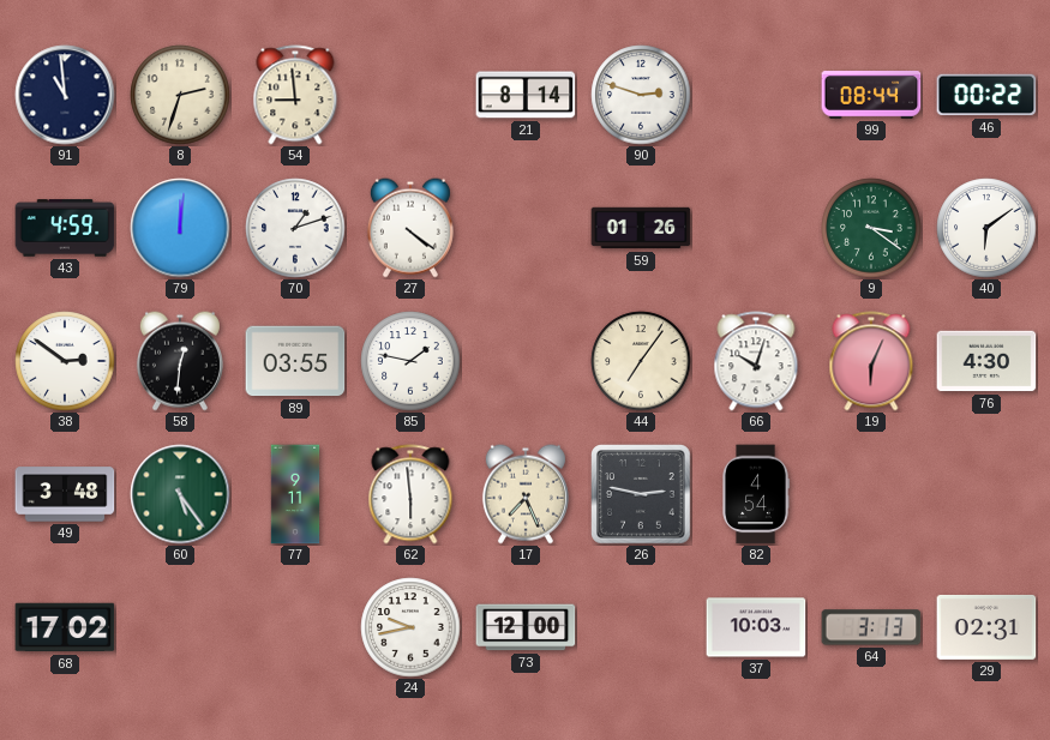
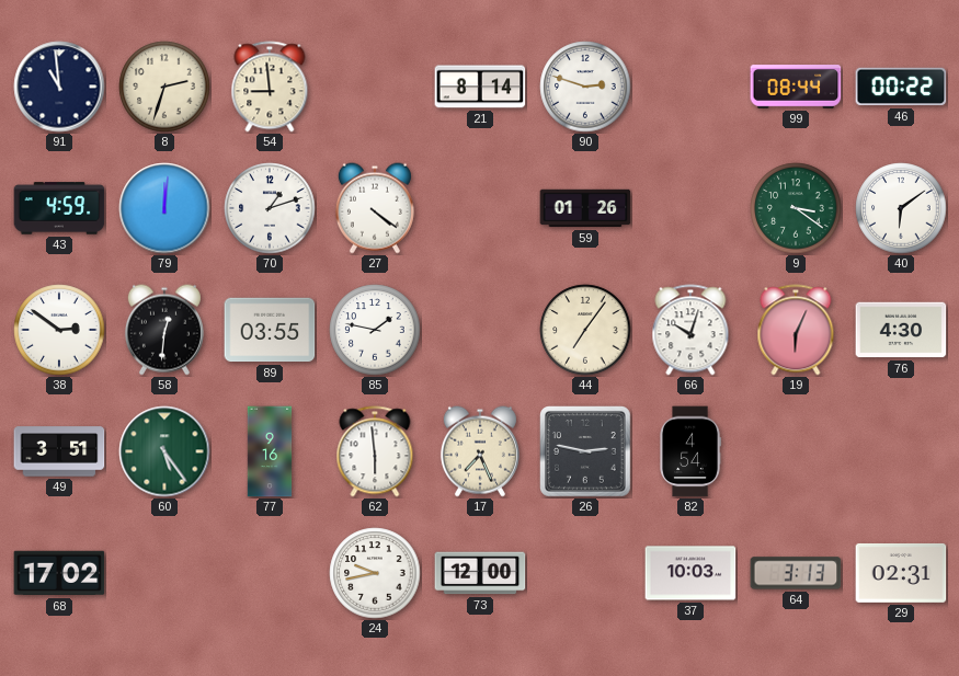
49: 3:48 -> 3:51 (59, 451)
77: 9:11 -> 9:16 (270, 451)
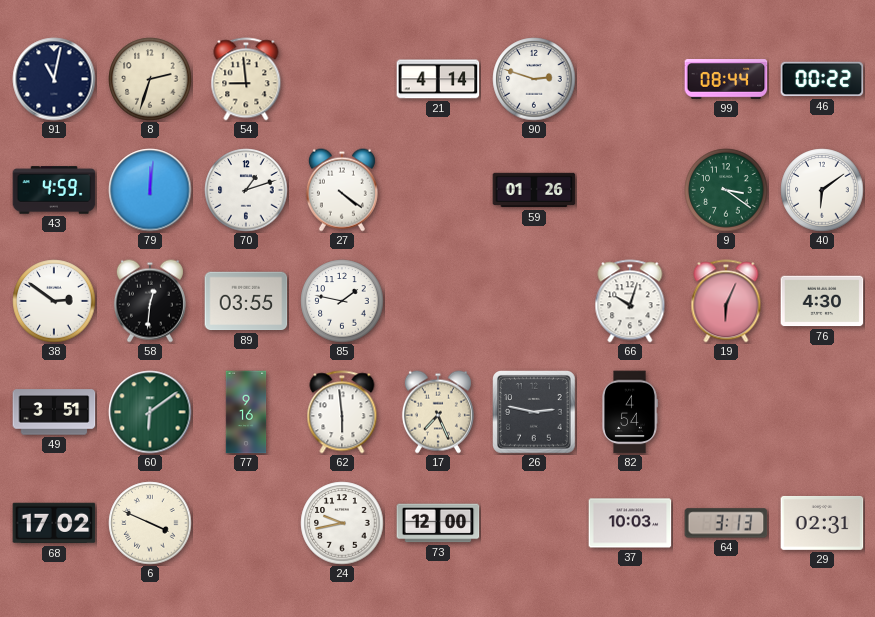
91: 10:59 -> 11:02 (54, 79)
21: 8:14 -> 4:14 (438, 79)
44: 7:06 -> none (585, 330)
60: 5:24 -> 6:09 (150, 412)
6: none -> 3:49 (150, 523)
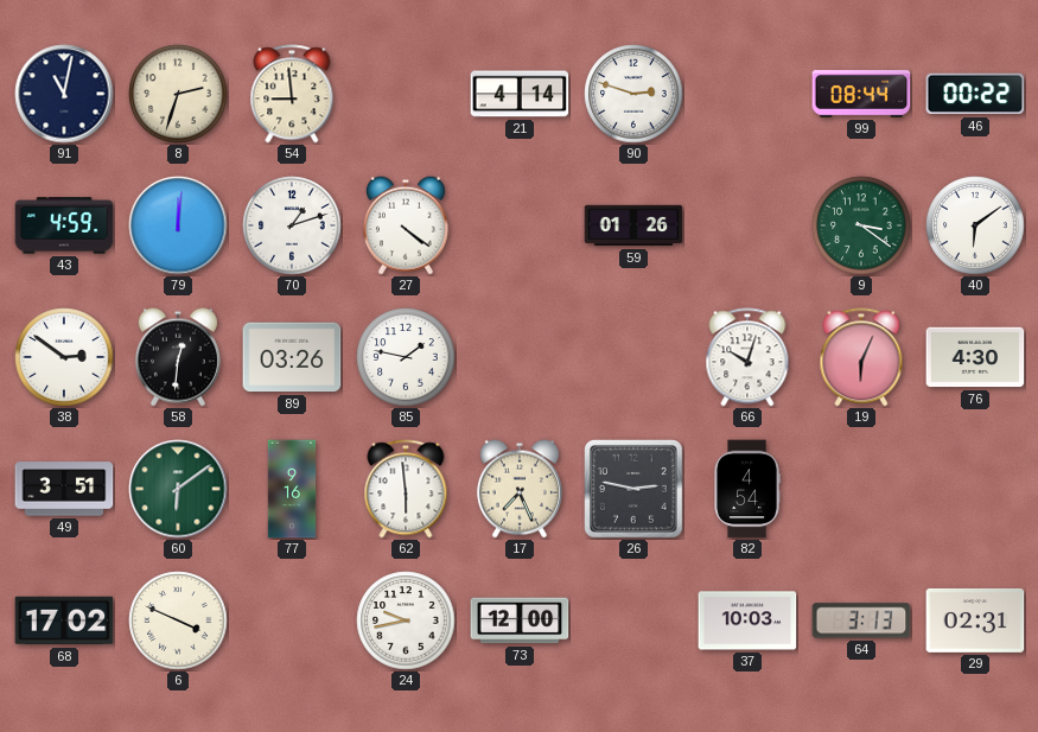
89: 03:55 -> 03:26 (292, 357)
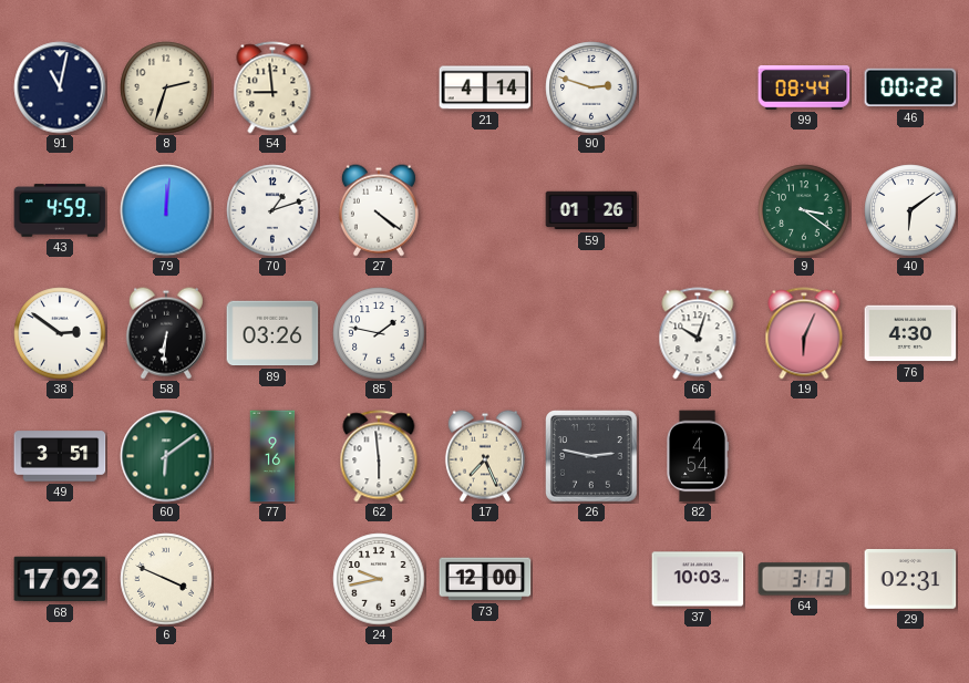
58: 12:31 -> 6:31 (166, 333)
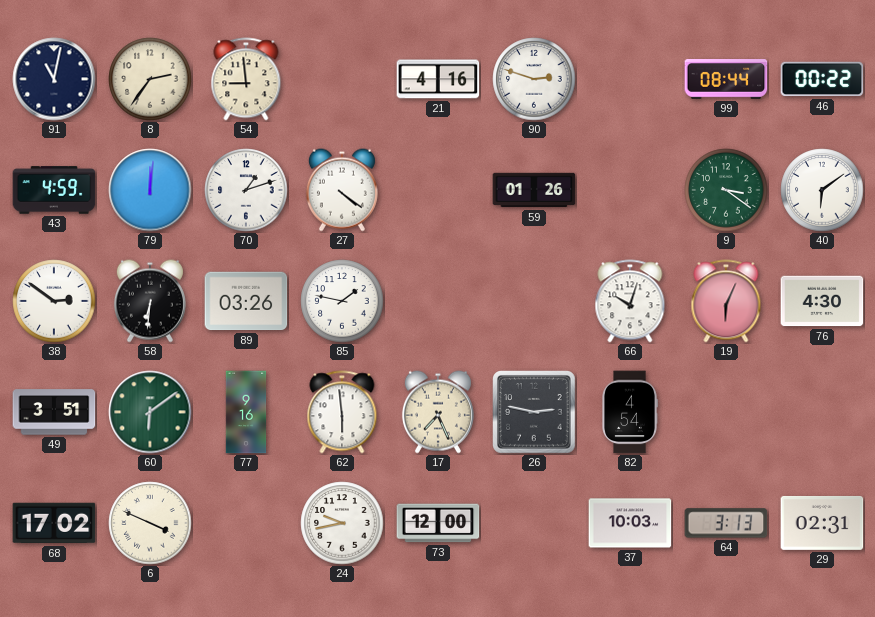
8: 2:33 -> 2:36 (150, 79)
21: 4:14 -> 4:16 (438, 79)
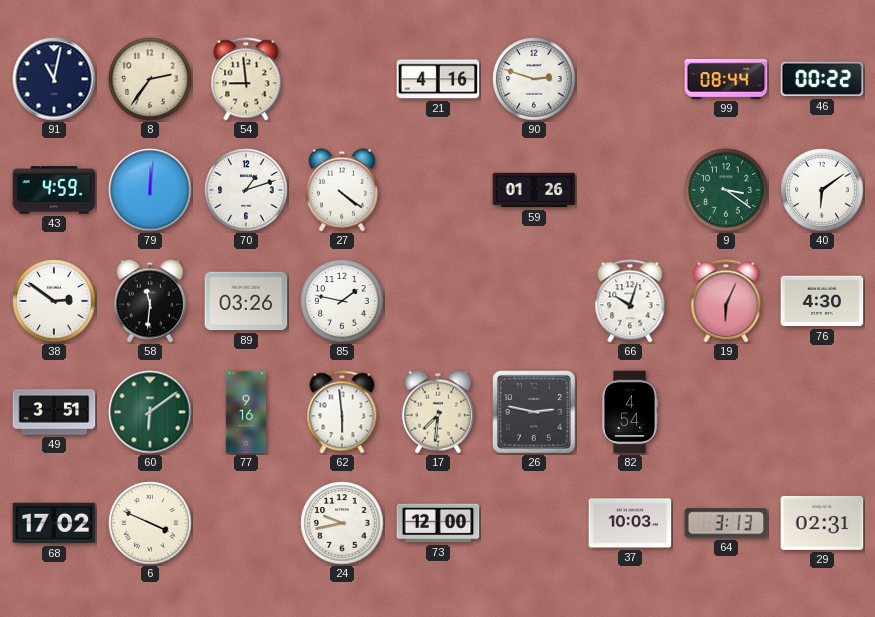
58: 6:31 -> 11:31 (150, 301)
17: 7:26 -> 7:31 (438, 412)
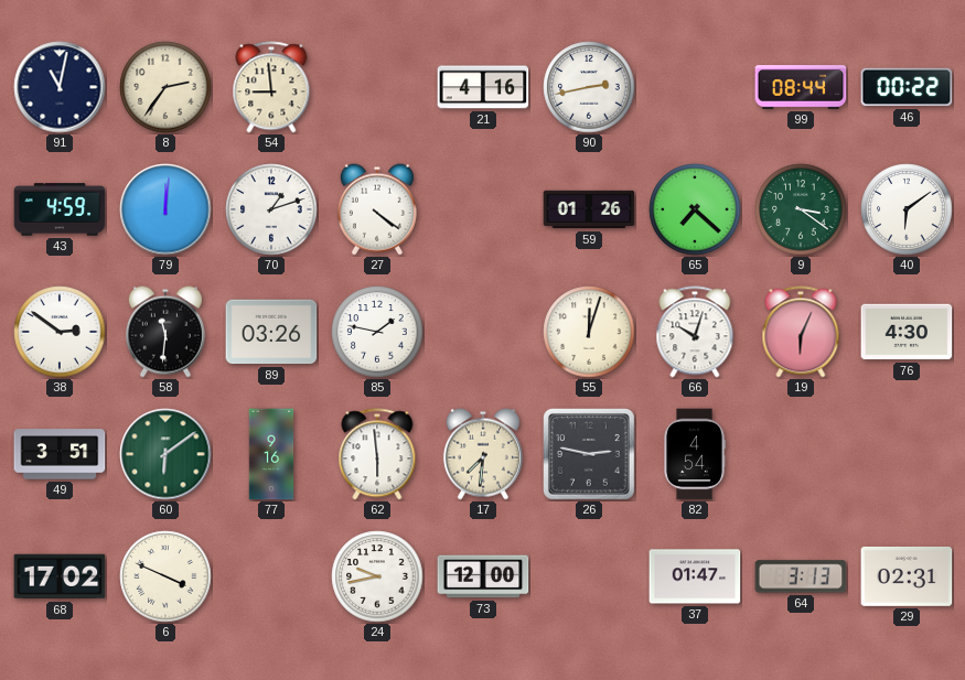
90: 2:48 -> 2:43 (589, 87)
65: none -> 7:22 (695, 209)
55: none -> 12:03 (589, 332)
37: 10:03 -> 01:47 (695, 576)
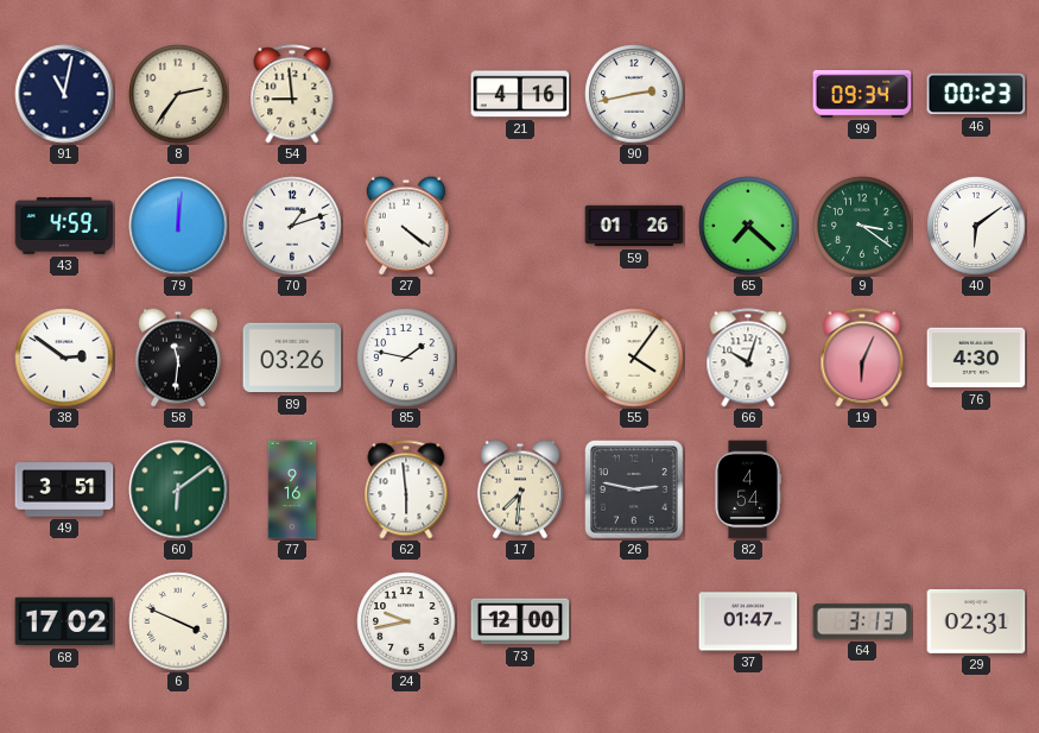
99: 08:44 -> 09:34 (862, 95)
46: 00:22 -> 00:23 (976, 94)
55: 12:03 -> 4:06 (634, 358)
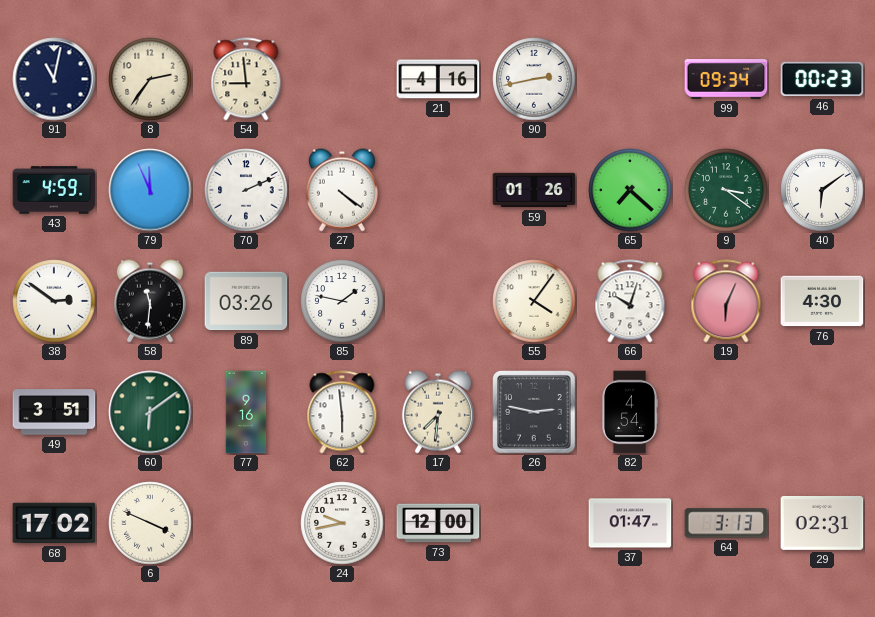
79: 12:01 -> 11:56 (150, 190)
70: 1:12 -> 2:11 (246, 190)
